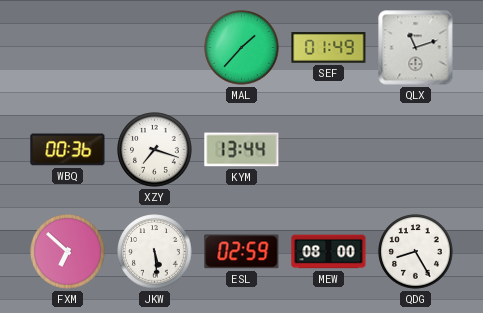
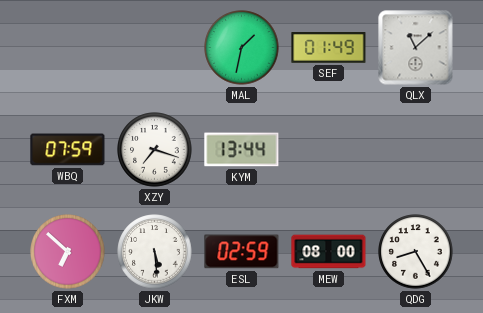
MAL: 1:37 -> 1:32 (242, 48)
QLX: 11:12 -> 11:08 (416, 48)
WBQ: 00:36 -> 07:59 (68, 150)
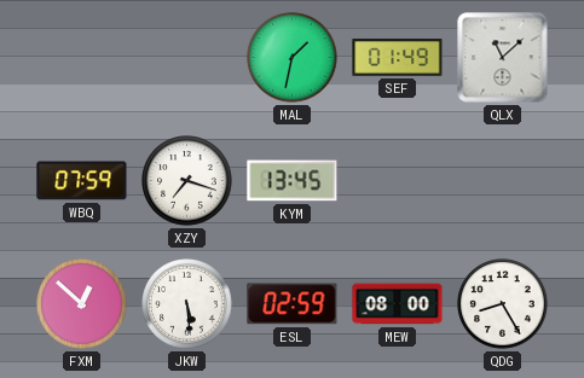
KYM: 13:44 -> 13:45 (293, 181)
FXM: 6:52 -> 12:52 (82, 304)
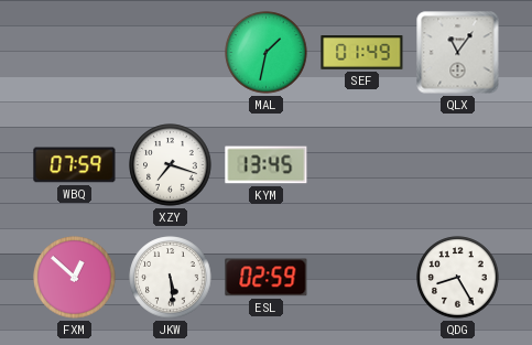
QLX: 11:08 -> 11:06 (458, 53)
MEW: 08:00 -> none (398, 304)
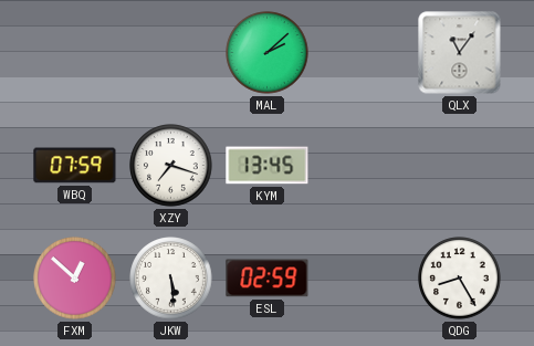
MAL: 1:32 -> 2:08 (268, 53)
SEF: 01:49 -> none (362, 53)
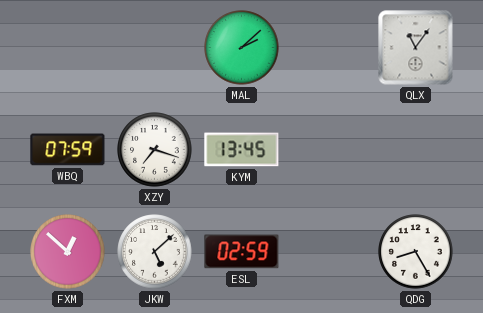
JKW: 5:29 -> 5:08 (155, 252)
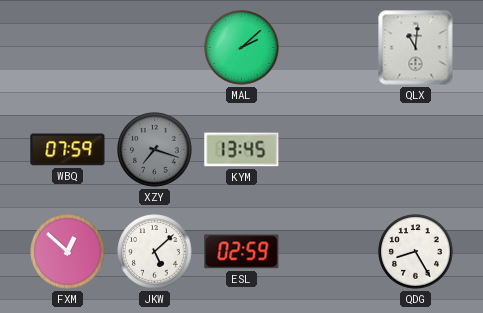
QLX: 11:06 -> 11:01 (416, 48)
XZY dial: white -> grey (155, 150)
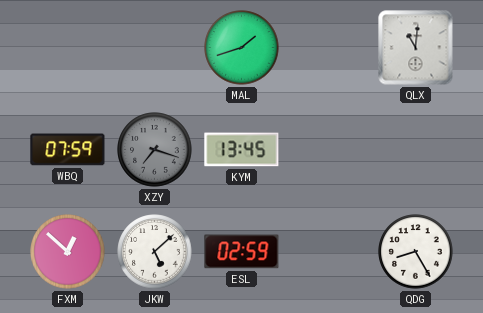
MAL: 2:08 -> 1:42 (242, 48)
